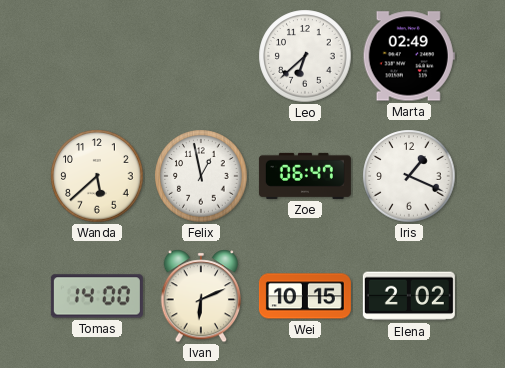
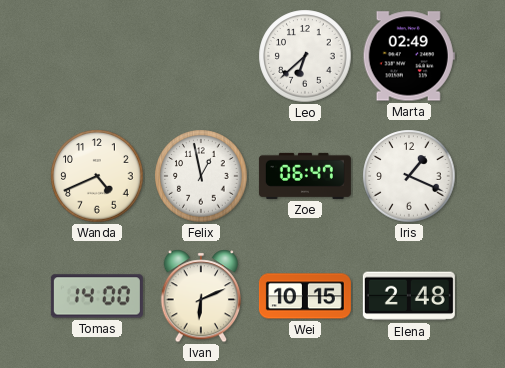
Wanda: 5:38 -> 4:41 (97, 176)
Elena: 2:02 -> 2:48 (409, 296)
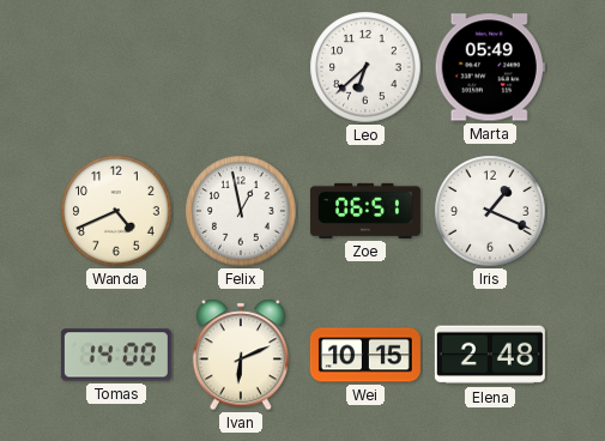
Marta: 02:49 -> 05:49 (490, 67)
Zoe: 06:47 -> 06:51 (365, 211)
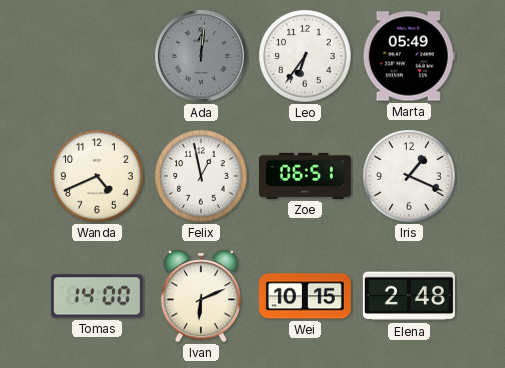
Ada: none -> 12:01 (201, 56)
Leo: 6:38 -> 6:36 (305, 56)
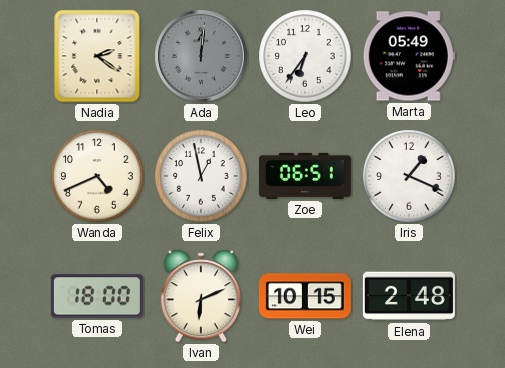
Nadia: none -> 2:21 (97, 56)
Tomas: 14:00 -> 18:00 (97, 296)
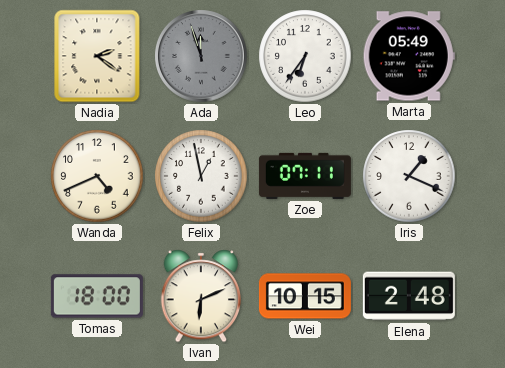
Ada: 12:01 -> 11:57 (201, 56)
Zoe: 06:51 -> 07:11 (305, 176)
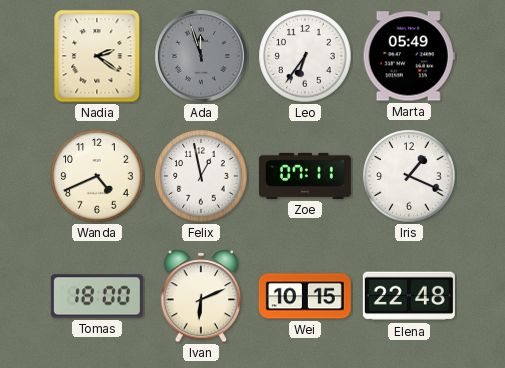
Elena: 2:48 -> 22:48 (409, 296)
